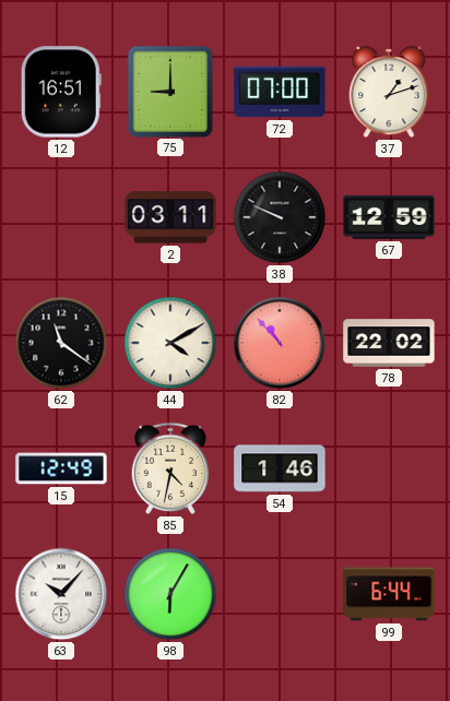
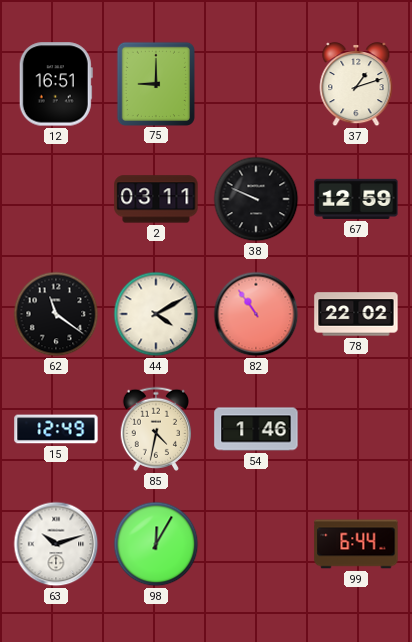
72: 07:00 -> none (280, 92)
82: 10:53 -> 10:54 (256, 314)
63: 10:07 -> 10:12 (56, 544)
98: 6:05 -> 12:05 (156, 544)
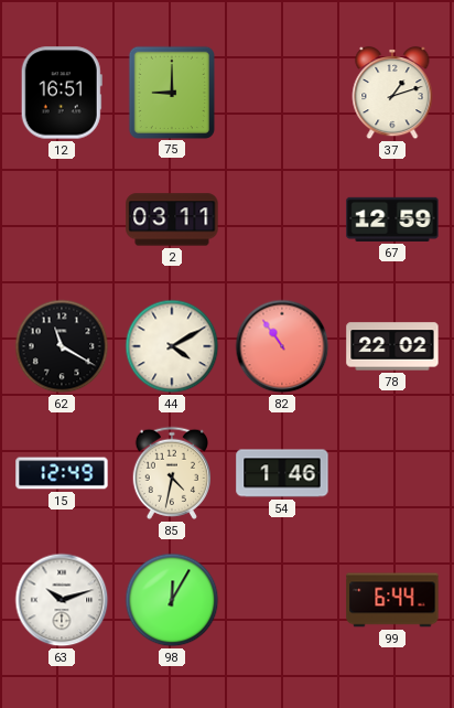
38: 9:49 -> none (256, 199)
62: 11:21 -> 11:20 (62, 346)
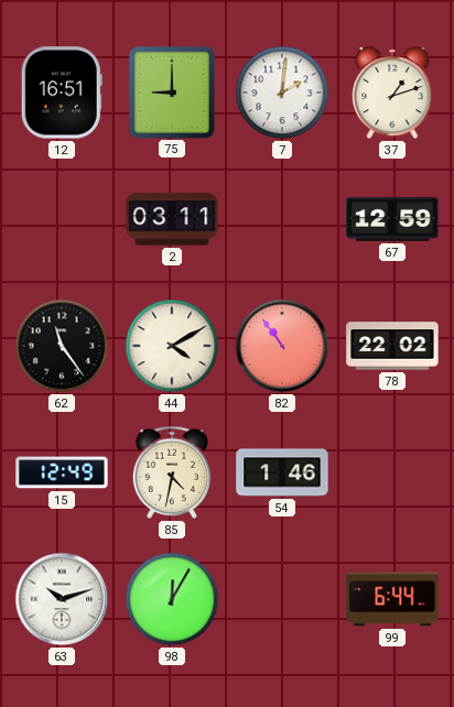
7: none -> 2:01 (282, 93)
62: 11:20 -> 11:24 (62, 346)
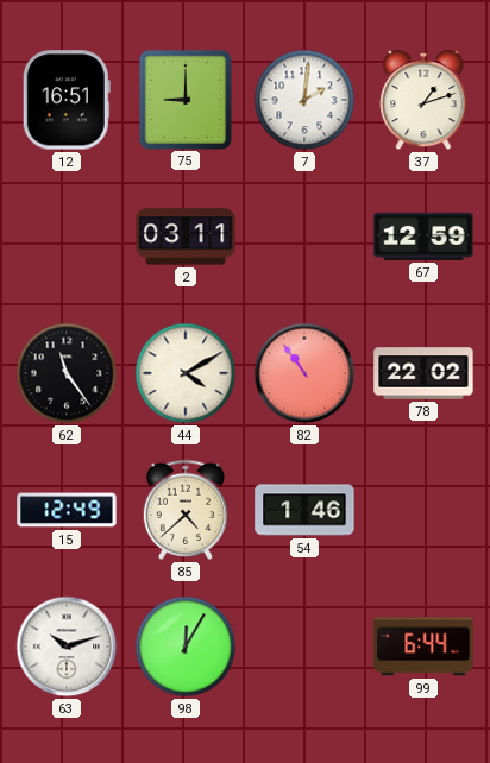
85: 4:32 -> 4:38 (184, 510)
